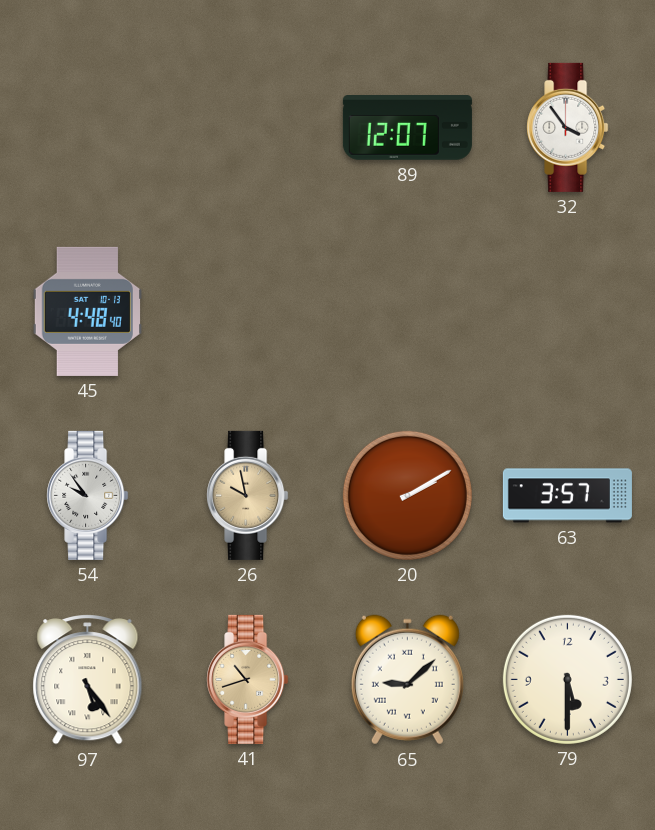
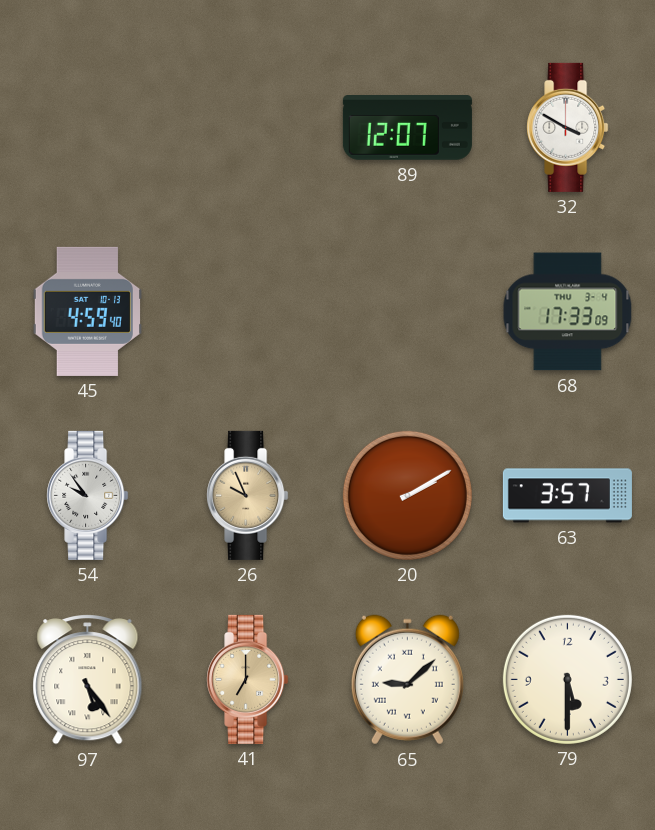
32: 3:54 -> 3:50 (568, 127)
45: 4:48 -> 4:59 (87, 311)
68: none -> 17:33 (568, 312)
26: 9:58 -> 9:56 (248, 495)
41: 10:42 -> 7:00 (248, 679)
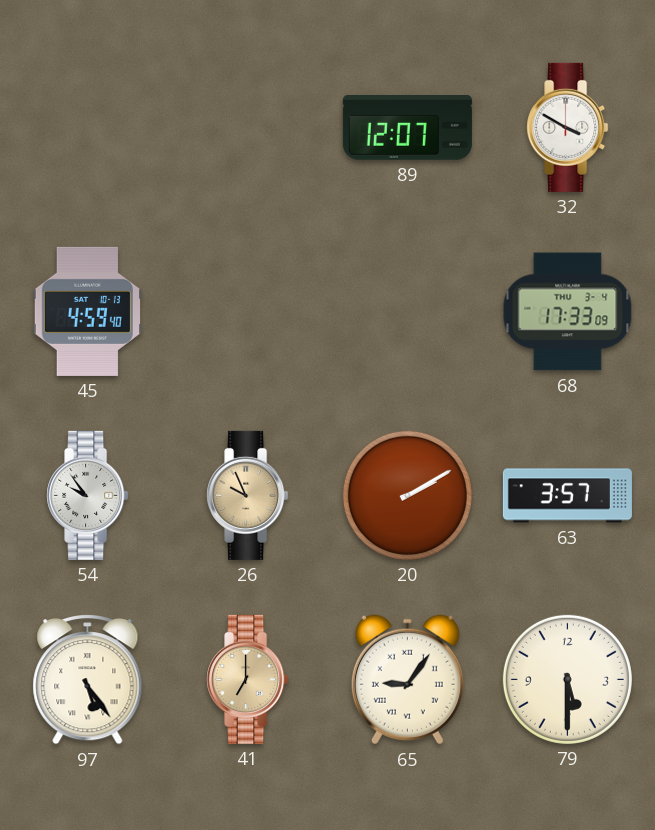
65: 9:08 -> 9:06 (407, 680)
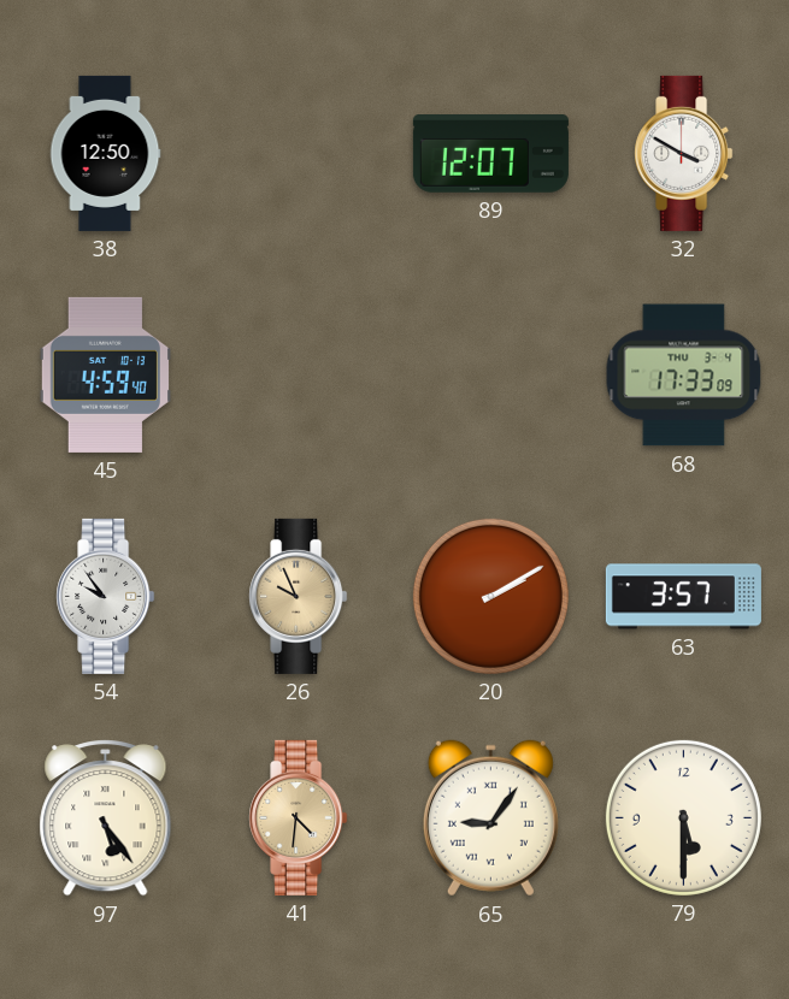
38: none -> 12:50 (105, 153)
41: 7:00 -> 4:31 (299, 817)
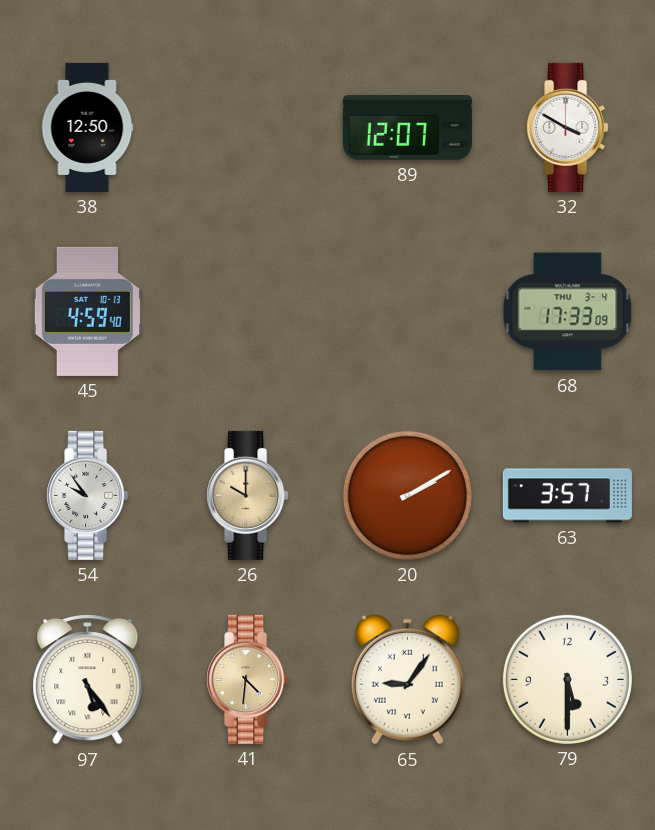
26: 9:56 -> 10:00 (248, 495)
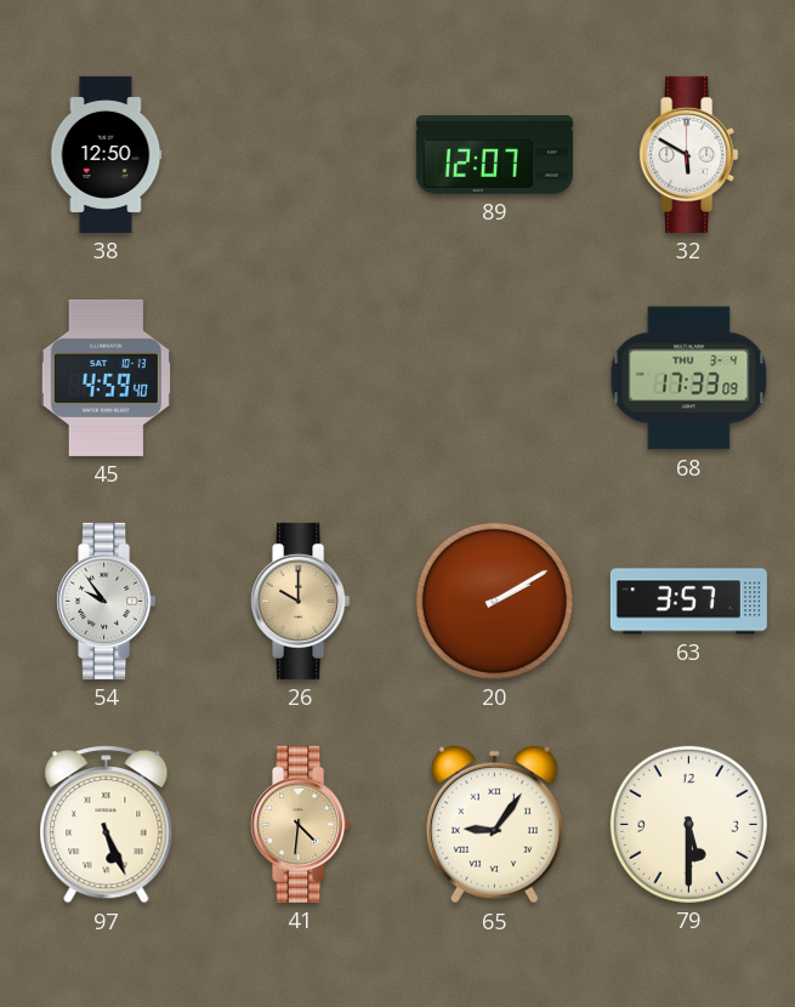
32: 3:50 -> 5:50 (689, 154)
97: 5:24 -> 5:26 (107, 825)
